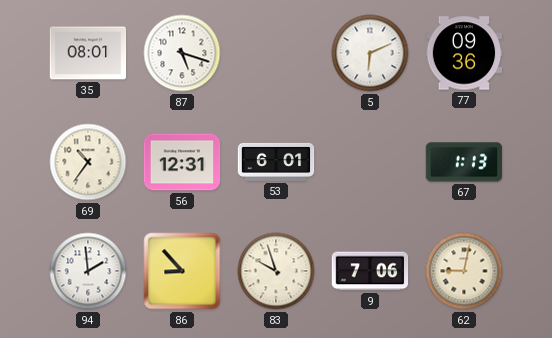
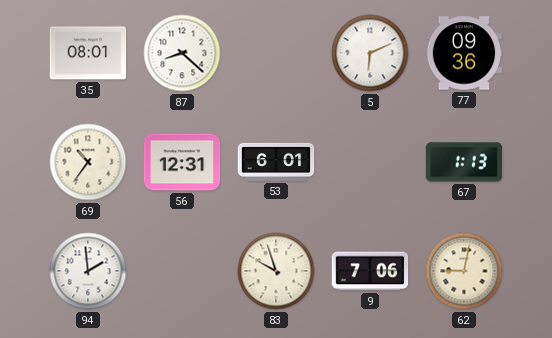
87: 5:18 -> 8:22 (182, 53)
86: 8:53 -> none (182, 271)
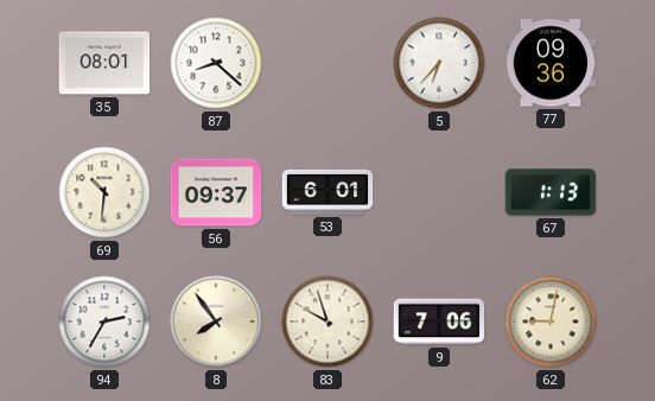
5: 6:11 -> 6:37 (439, 63)
69: 10:36 -> 10:31 (104, 192)
56: 12:31 -> 09:37 (216, 192)
94: 1:59 -> 2:35 (104, 322)
8: none -> 7:54 (216, 322)
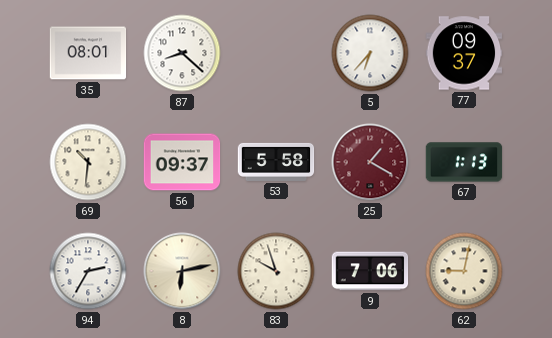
77: 09:36 -> 09:37 (464, 53)
53: 6:01 -> 5:58 (276, 162)
25: none -> 1:20 (370, 162)
8: 7:54 -> 6:13 (182, 271)
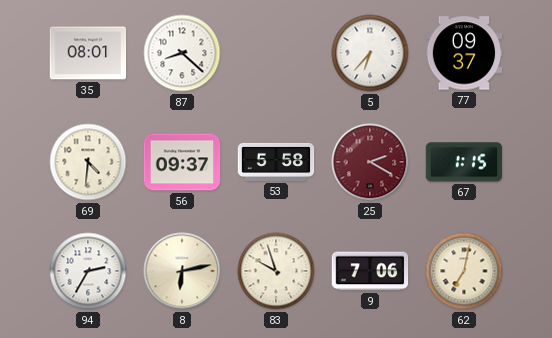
69: 10:31 -> 4:31 (88, 162)
25: 1:20 -> 2:20 (370, 162)
67: 1:13 -> 1:15 (464, 162)
62: 9:02 -> 7:02 (464, 271)
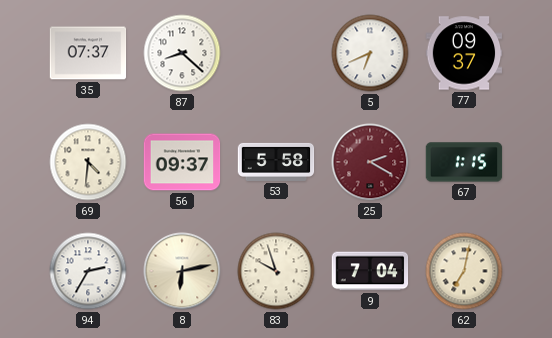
35: 08:01 -> 07:37 (88, 53)
5: 6:37 -> 6:41 (370, 53)
9: 7:06 -> 7:04 (370, 271)
